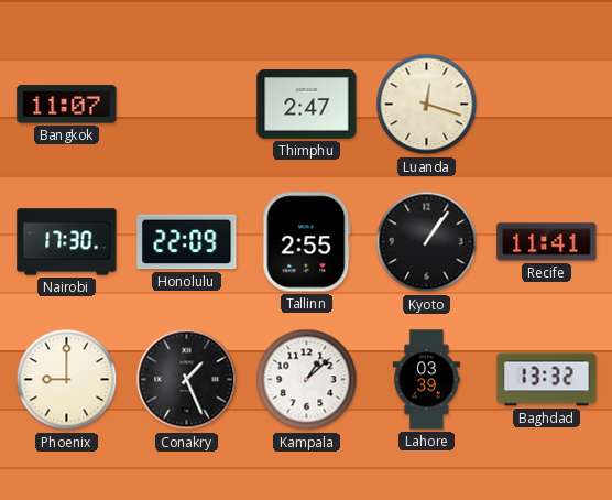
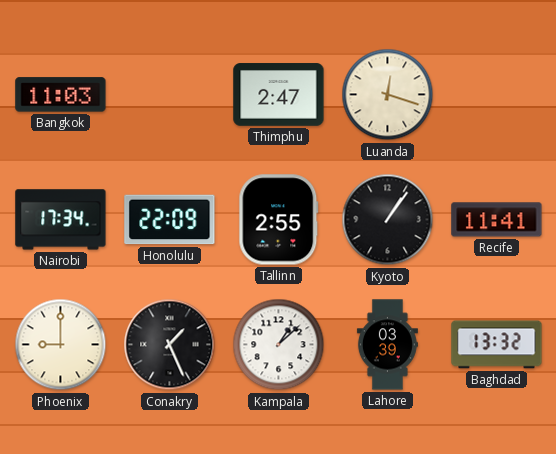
Bangkok: 11:07 -> 11:03 (61, 95)
Nairobi: 17:30 -> 17:34 (61, 220)
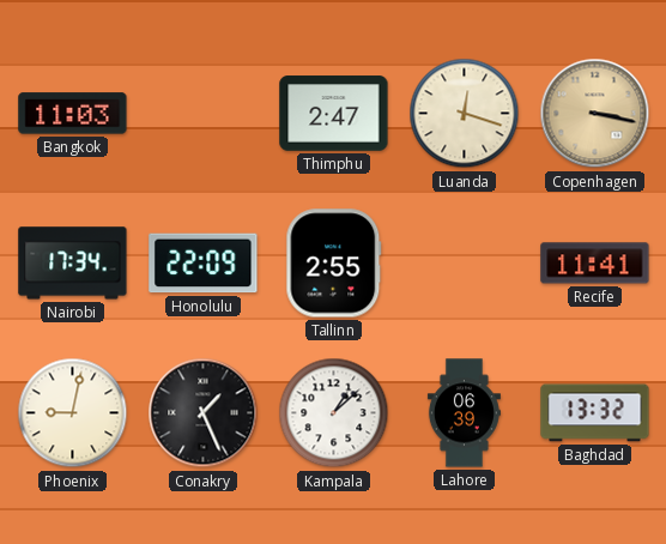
Copenhagen: none -> 3:17 (595, 114)
Kyoto: 1:06 -> none (388, 220)
Phoenix: 9:00 -> 9:02 (73, 413)
Lahore: 03:39 -> 06:39 (464, 413)
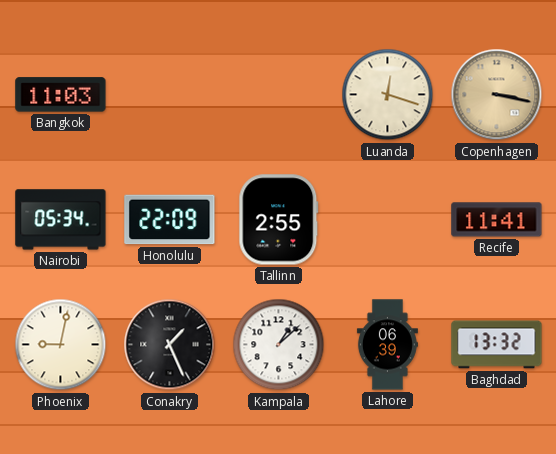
Thimphu: 2:47 -> none (334, 114)
Nairobi: 17:34 -> 05:34 (61, 220)
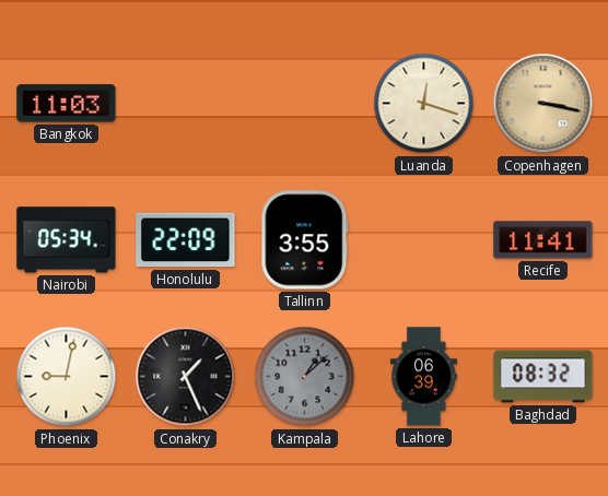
Tallinn: 2:55 -> 3:55 (305, 240)
Kampala dial: white -> grey (305, 377)
Baghdad: 13:32 -> 08:32 (543, 377)
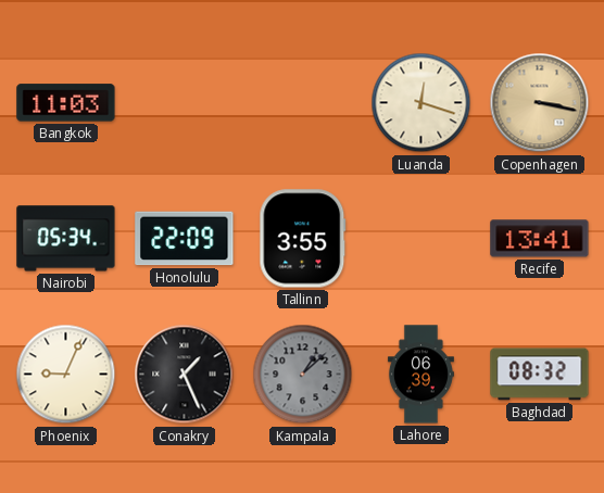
Recife: 11:41 -> 13:41 (540, 239)
Phoenix: 9:02 -> 9:04 (66, 375)
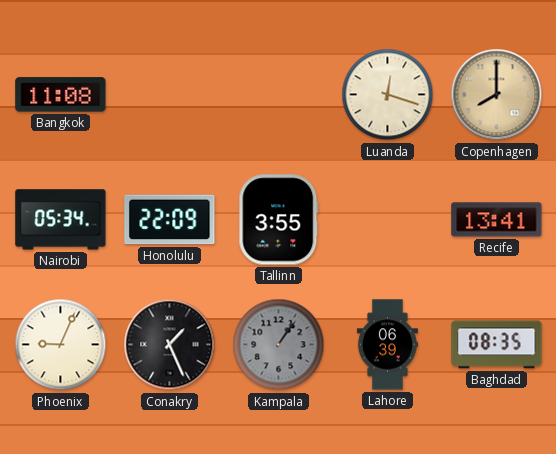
Bangkok: 11:03 -> 11:08 (61, 95)
Copenhagen: 3:17 -> 8:00 (497, 95)
Kampala: 1:08 -> 1:06 (279, 345)
Baghdad: 08:32 -> 08:35 (497, 345)
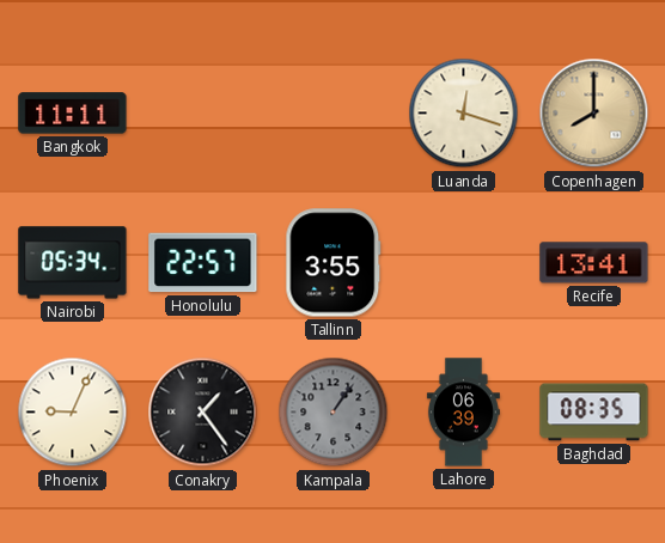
Bangkok: 11:08 -> 11:11 (73, 114)
Honolulu: 22:09 -> 22:57 (203, 263)
Conakry: 1:26 -> 1:24 (203, 413)
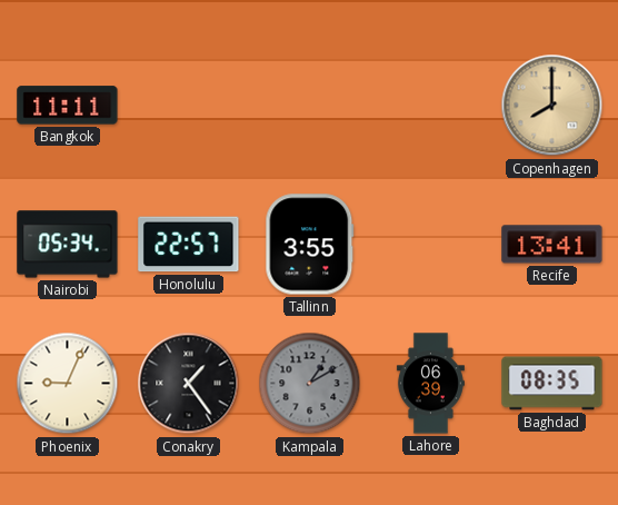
Luanda: 12:18 -> none (464, 114)
Kampala: 1:06 -> 1:10 (310, 384)
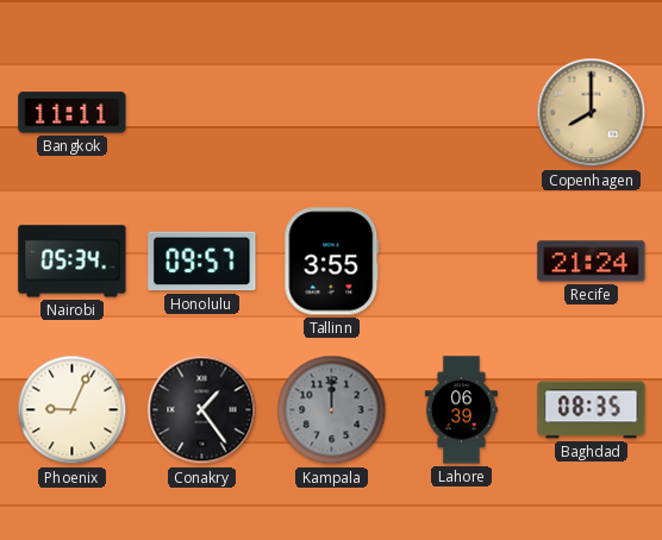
Honolulu: 22:57 -> 09:57 (202, 262)
Recife: 13:41 -> 21:24 (592, 262)
Kampala: 1:10 -> 12:00 (332, 410)
